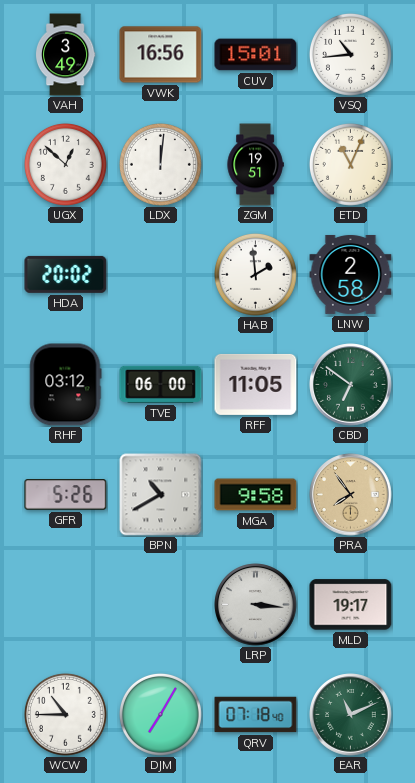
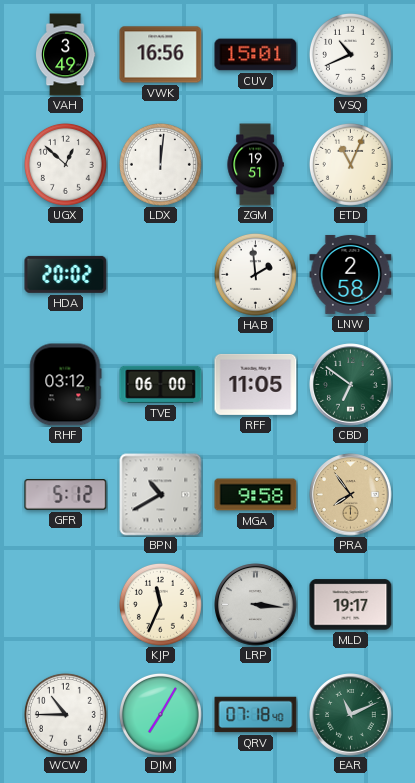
VSQ: 10:44 -> 10:41 (350, 54)
GFR: 5:26 -> 5:12 (66, 495)
KJP: none -> 11:34 (160, 604)
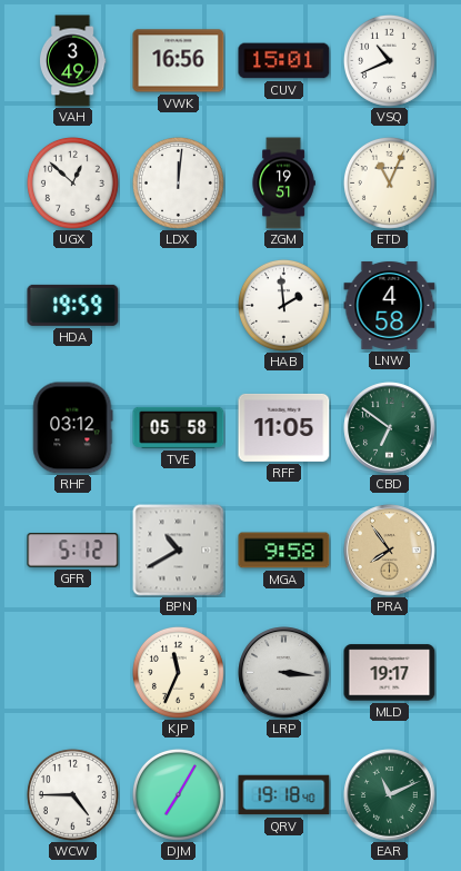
HDA: 20:02 -> 19:59 (73, 305)
LNW: 2:58 -> 4:58 (390, 305)
TVE: 06:00 -> 05:58 (179, 427)
WCW: 10:45 -> 4:45 (72, 794)
QRV: 07:18 -> 19:18 (284, 795)
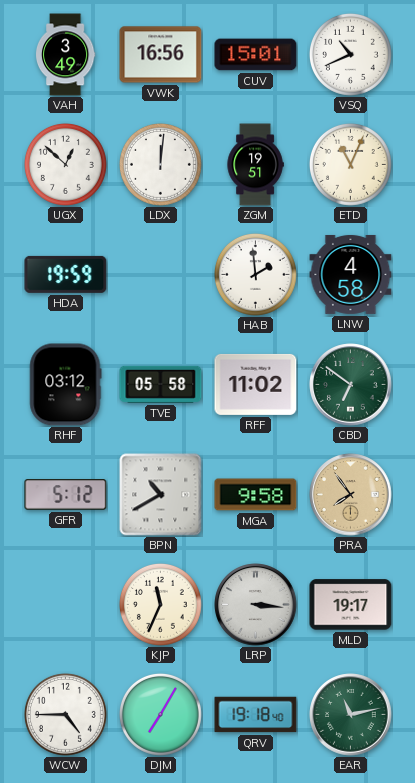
RFF: 11:05 -> 11:02 (256, 384)
EAR: 11:11 -> 11:13 (351, 715)
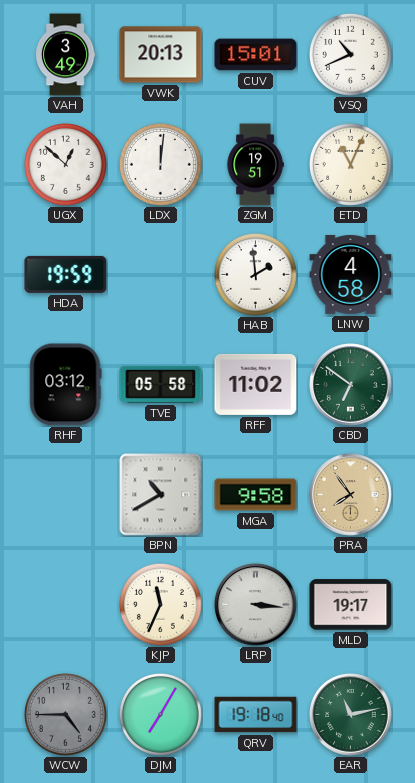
VWK: 16:56 -> 20:13 (161, 55)
GFR: 5:12 -> none (66, 495)
WCW dial: white -> grey (65, 714)
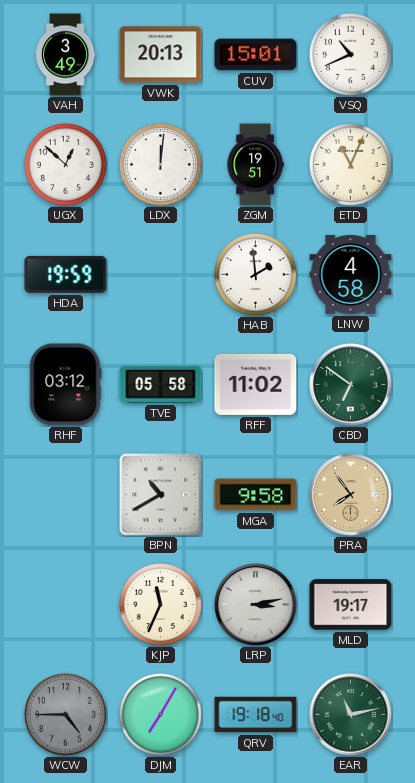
LRP: 3:16 -> 3:13 (256, 605)
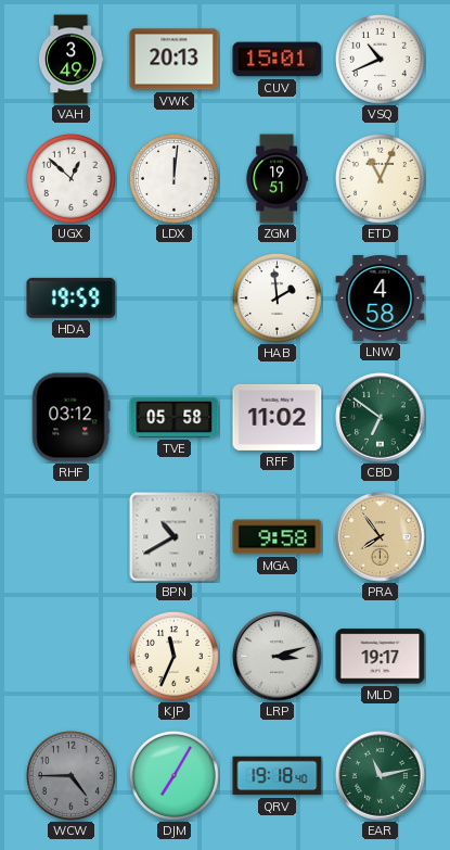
LRP: 3:13 -> 3:12 (278, 657)
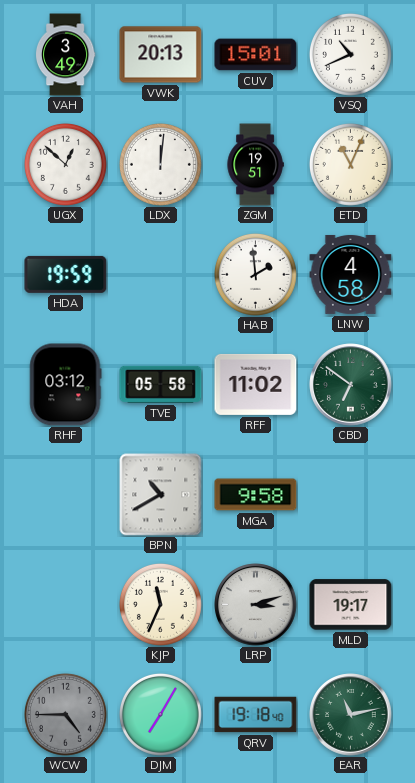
PRA: 7:54 -> none (381, 537)
